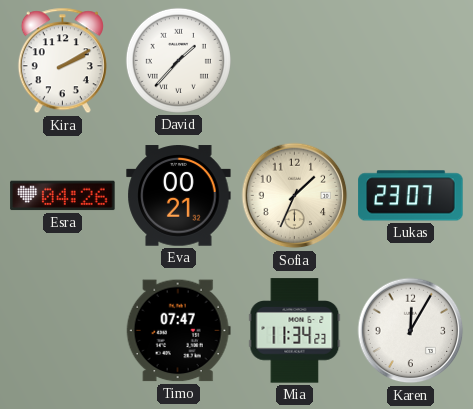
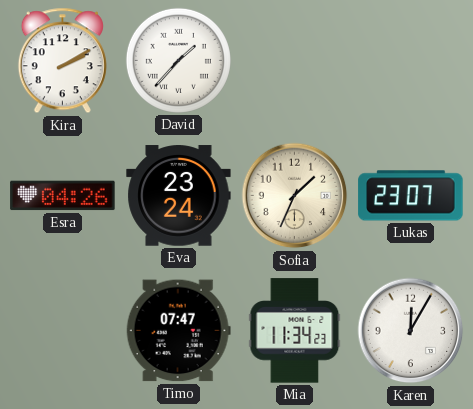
Eva: 00:21 -> 23:24 (179, 196)
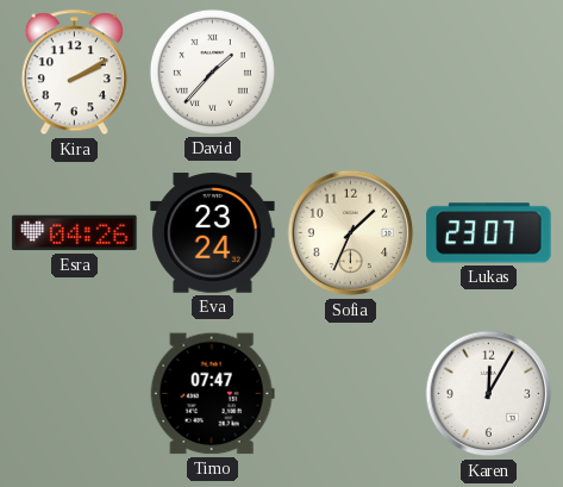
Mia: 11:34 -> none (295, 331)
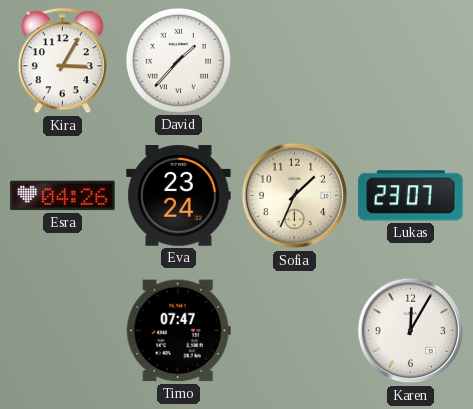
Kira: 2:10 -> 3:05 (62, 61)
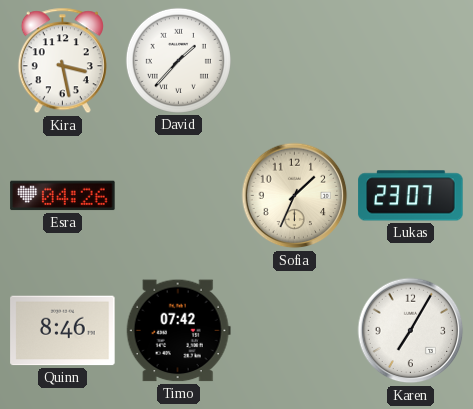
Kira: 3:05 -> 3:28 (62, 61)
Eva: 23:24 -> none (179, 196)
Quinn: none -> 8:46 (63, 331)
Timo: 07:47 -> 07:42 (178, 331)
Karen: 12:05 -> 7:05 (411, 331)
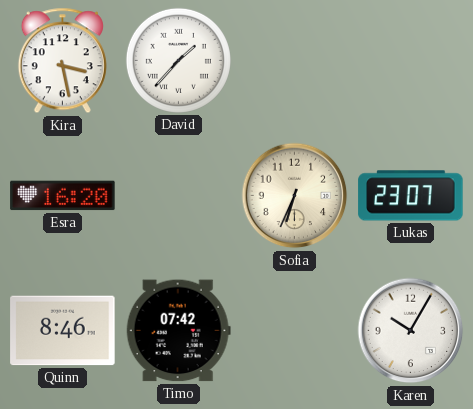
Esra: 04:26 -> 16:20 (63, 196)
Sofia: 1:34 -> 6:34 (295, 196)
Karen: 7:05 -> 10:05 (411, 331)
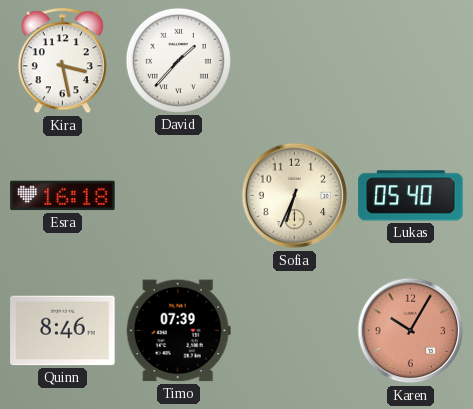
Esra: 16:20 -> 16:18 (63, 196)
Lukas: 23:07 -> 05:40 (411, 196)
Timo: 07:42 -> 07:39 (178, 331)
Karen dial: white -> salmon (411, 331)
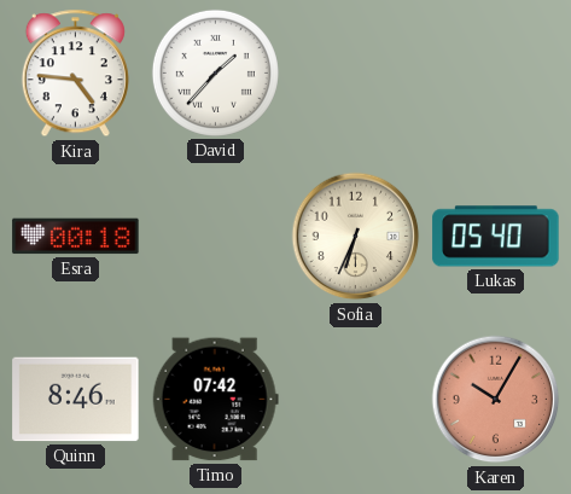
Kira: 3:28 -> 4:46 (75, 74)
Esra: 16:18 -> 00:18 (76, 237)
Timo: 07:39 -> 07:42 (215, 400)
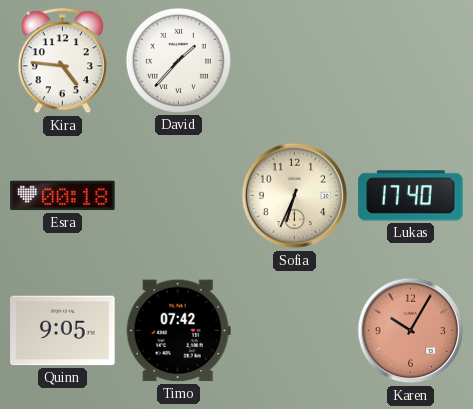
Lukas: 05:40 -> 17:40 (411, 196)
Quinn: 8:46 -> 9:05 (63, 331)
